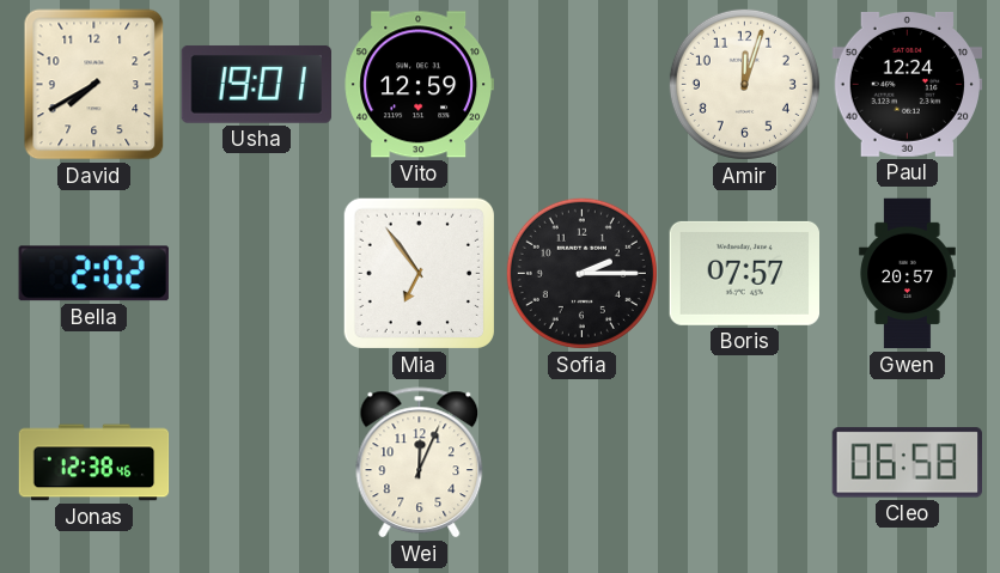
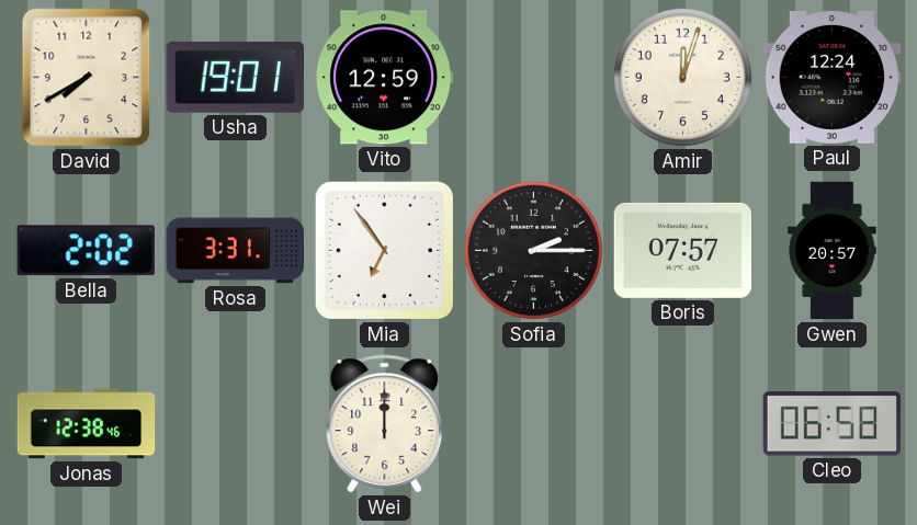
Rosa: none -> 3:31 (236, 251)
Wei: 12:04 -> 12:00 (385, 424)
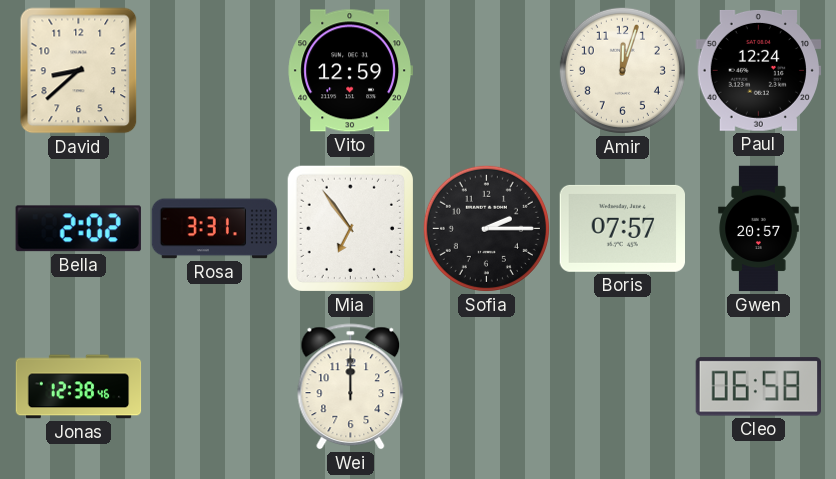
David: 7:40 -> 8:38 (79, 71)
Usha: 19:01 -> none (235, 77)
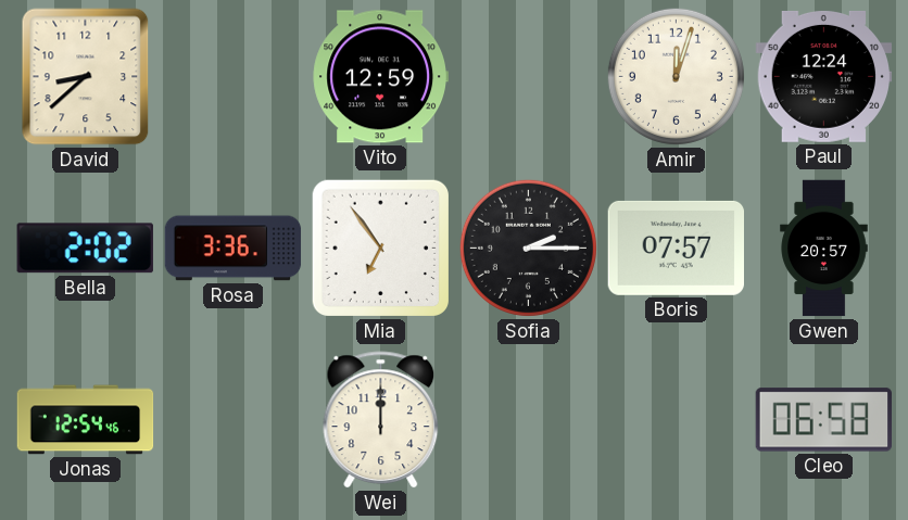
Rosa: 3:31 -> 3:36 (234, 249)
Jonas: 12:38 -> 12:54 (86, 420)
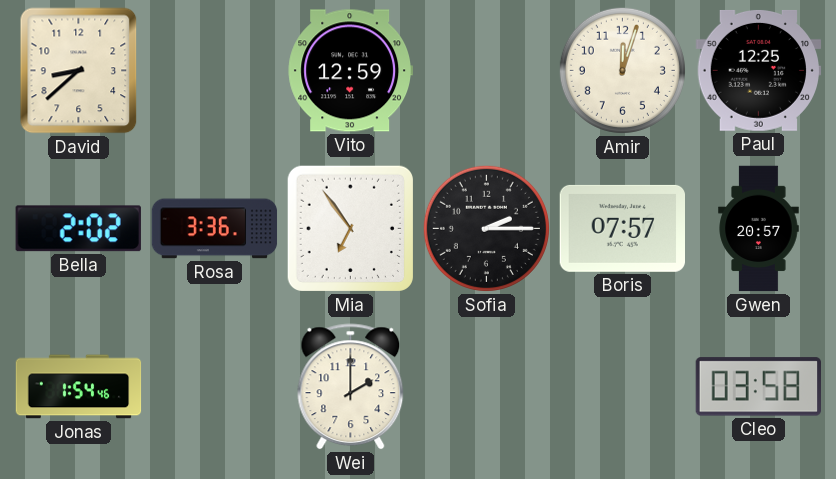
Paul: 12:24 -> 12:25 (759, 70)
Jonas: 12:54 -> 1:54 (79, 387)
Wei: 12:00 -> 2:00 (351, 387)
Cleo: 06:58 -> 03:58 (758, 387)
